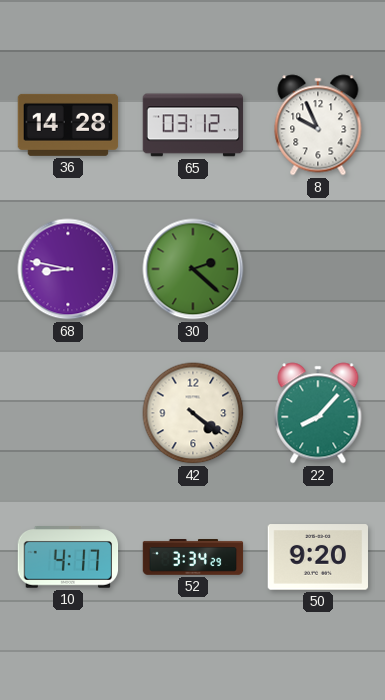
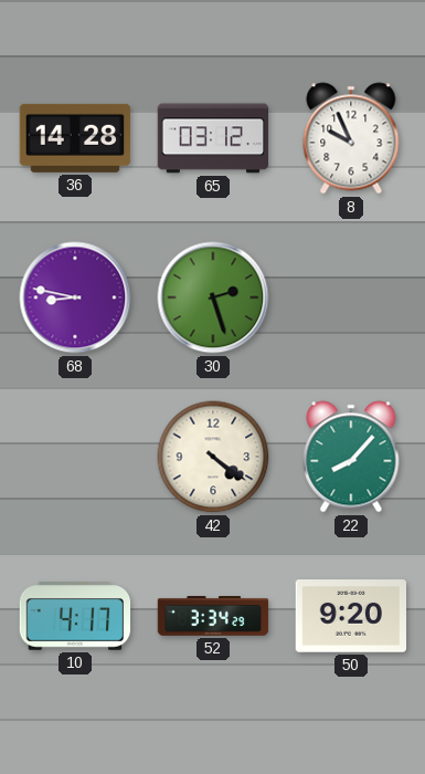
30: 2:22 -> 2:27 (213, 297)
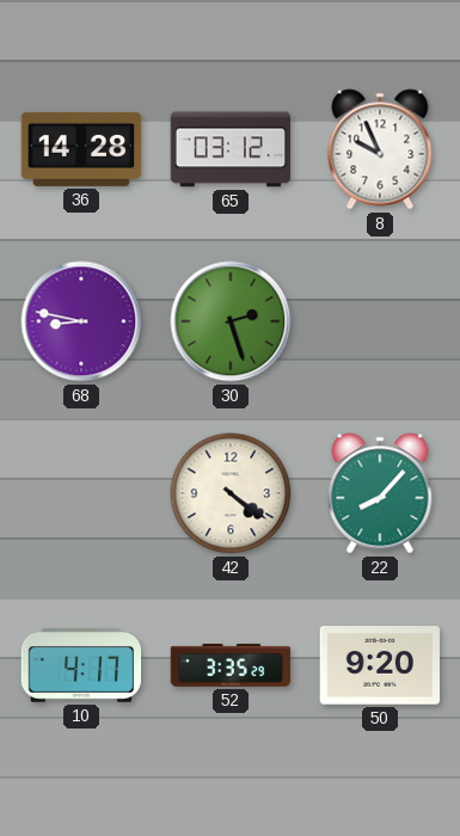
52: 3:34 -> 3:35 (231, 665)
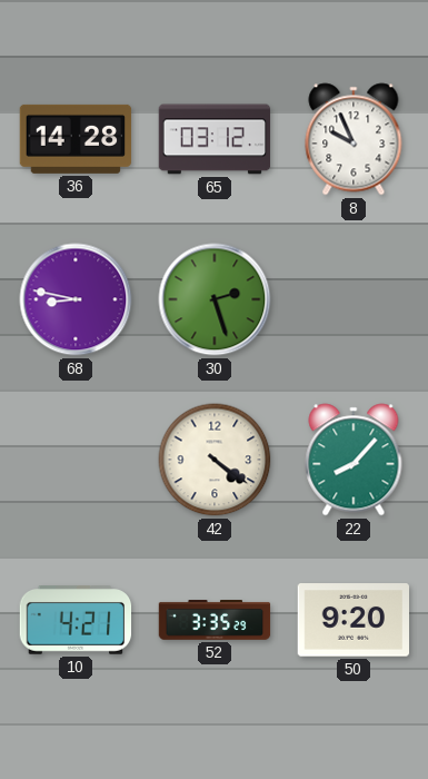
10: 4:17 -> 4:21 (76, 621)
